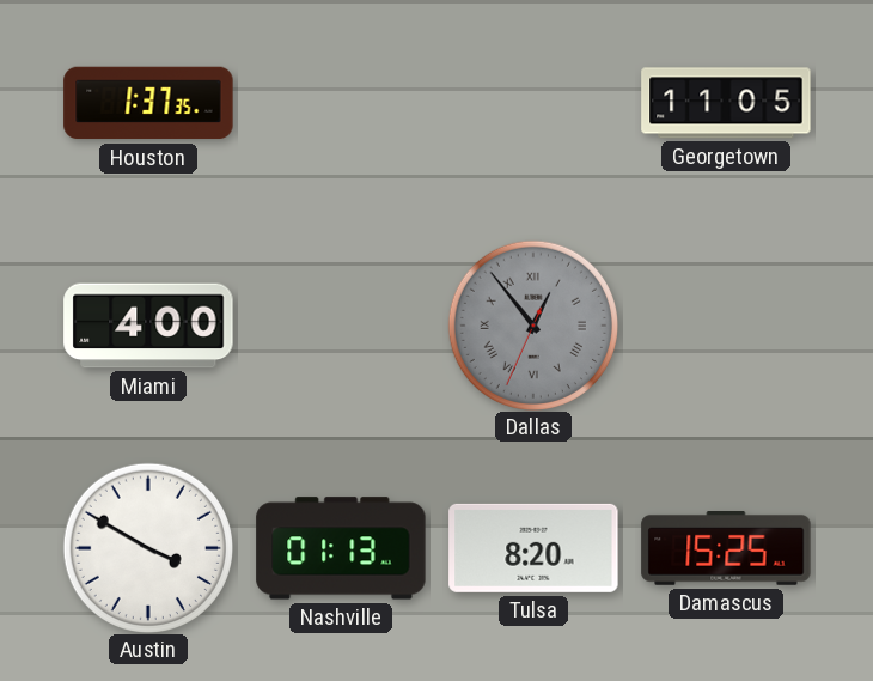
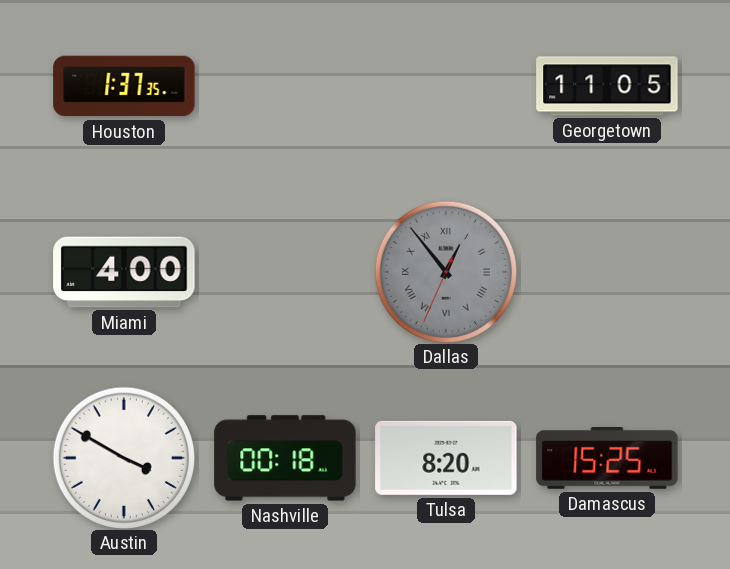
Nashville: 01:13 -> 00:18 (285, 458)
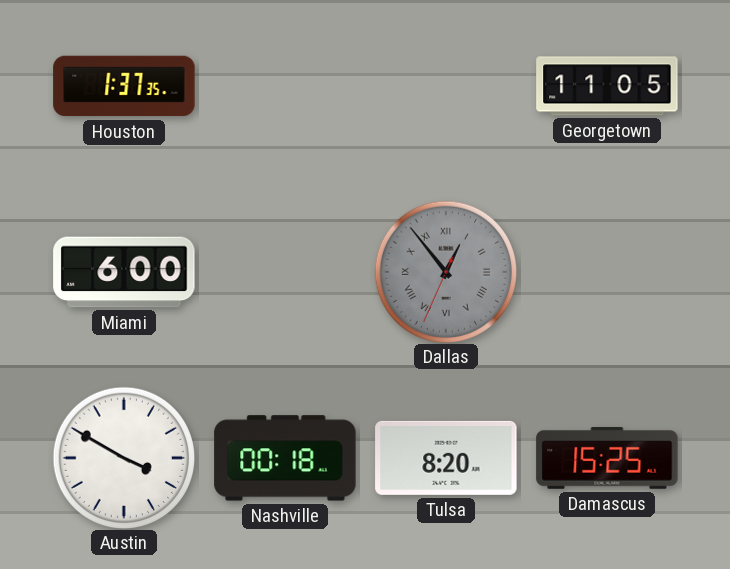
Miami: 4:00 -> 6:00 (124, 272)
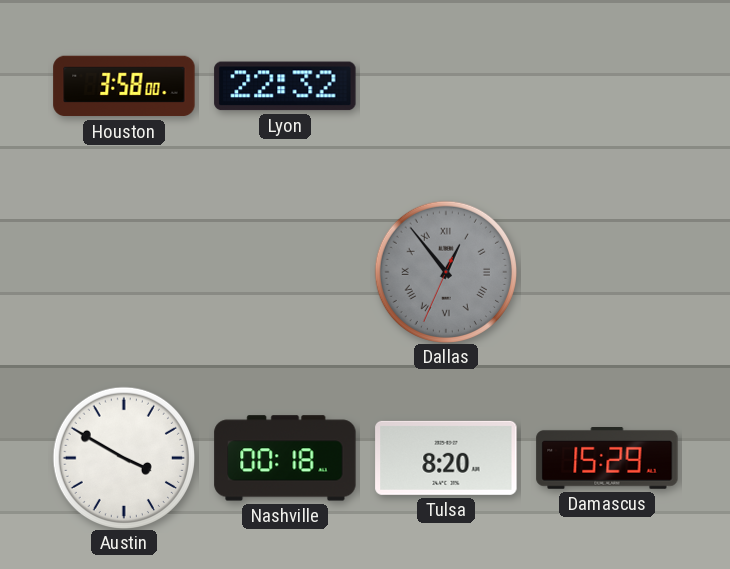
Houston: 1:37 -> 3:58 (124, 86)
Lyon: none -> 22:32 (285, 86)
Georgetown: 11:05 -> none (607, 86)
Miami: 6:00 -> none (124, 272)
Damascus: 15:25 -> 15:29 (607, 459)
